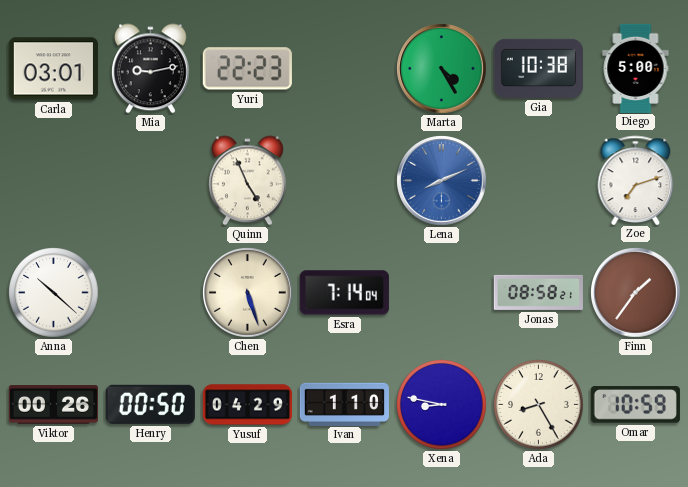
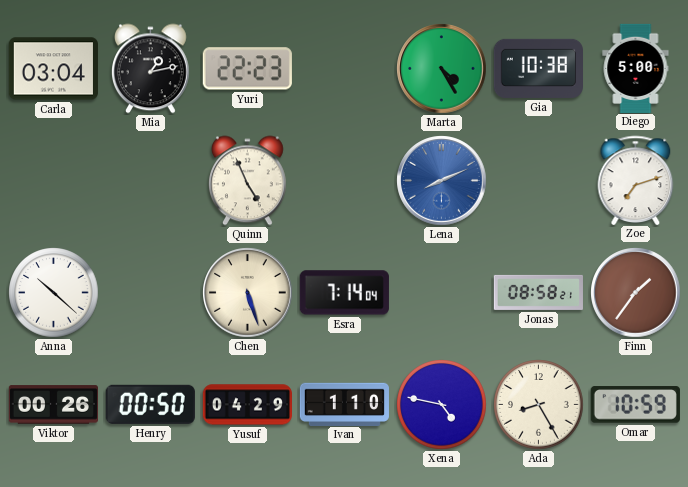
Carla: 03:01 -> 03:04 (53, 69)
Mia: 9:13 -> 1:13 (150, 69)
Xena: 8:47 -> 4:47 (442, 405)
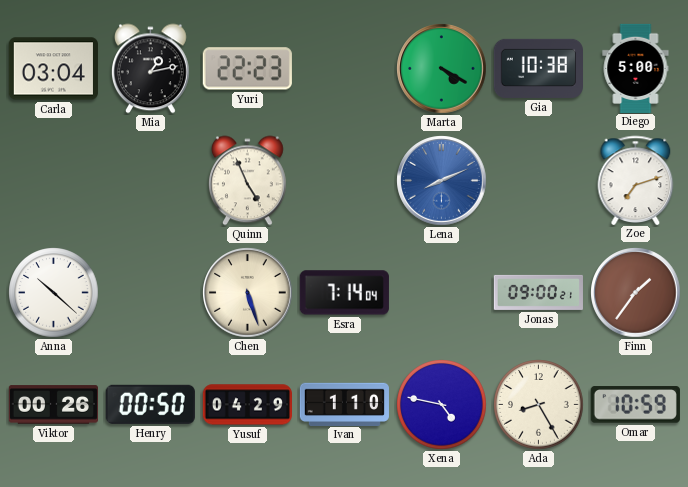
Marta: 4:25 -> 4:20 (442, 69)
Jonas: 08:58 -> 09:00 (538, 292)
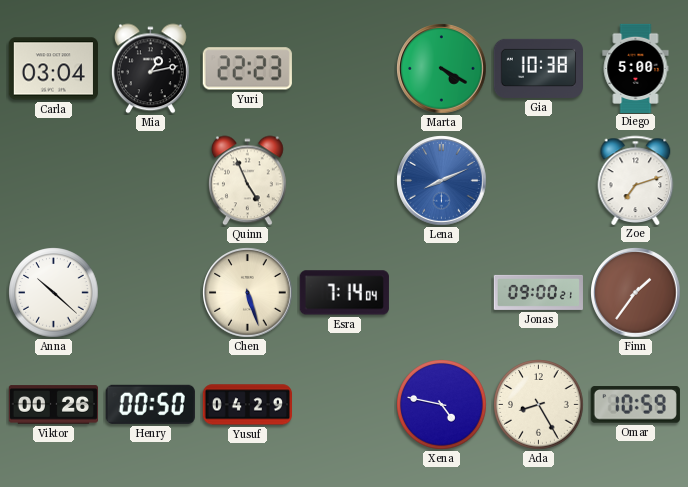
Ivan: 1:10 -> none (344, 404)
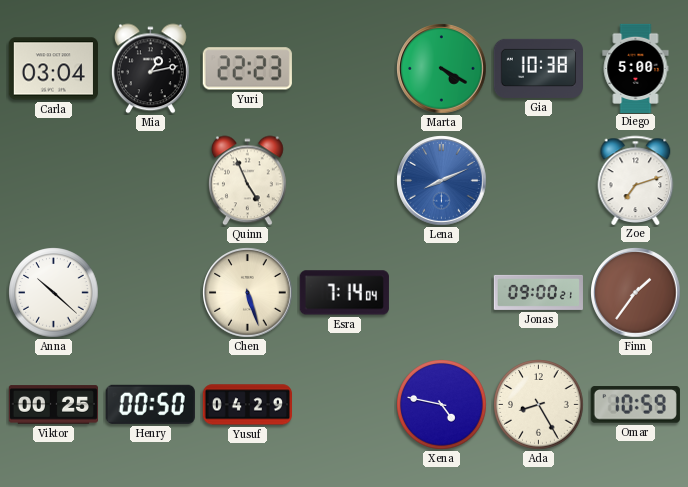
Viktor: 00:26 -> 00:25 (53, 405)
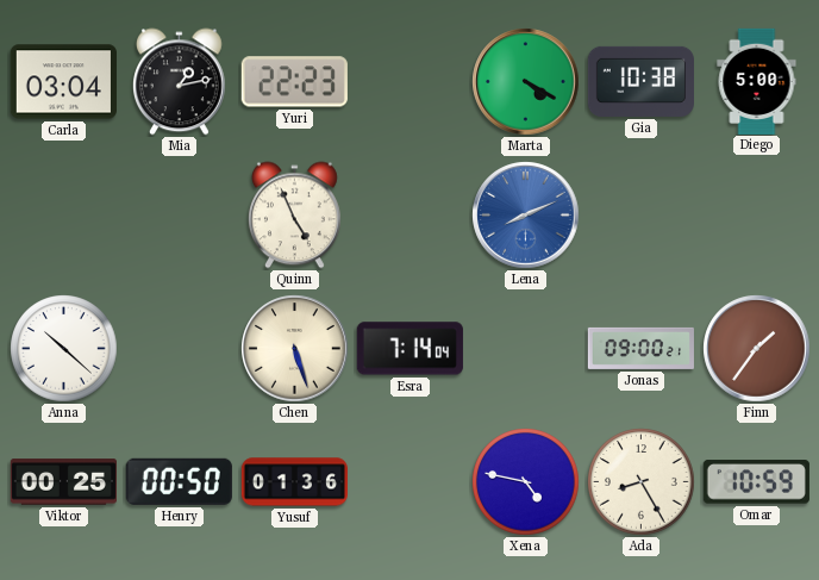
Zoe: 7:12 -> none (636, 180)
Yusuf: 04:29 -> 01:36 (294, 482)
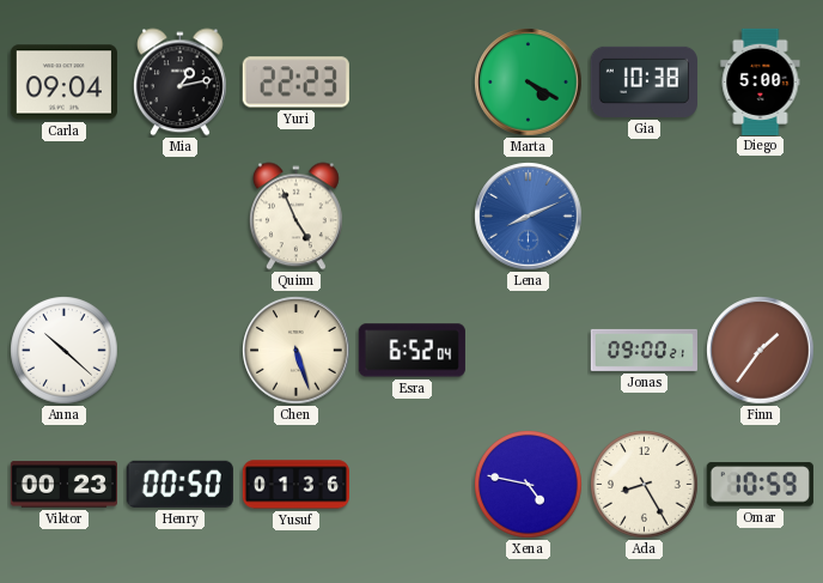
Carla: 03:04 -> 09:04 (63, 83)
Esra: 7:14 -> 6:52 (411, 351)
Viktor: 00:25 -> 00:23 (63, 485)
